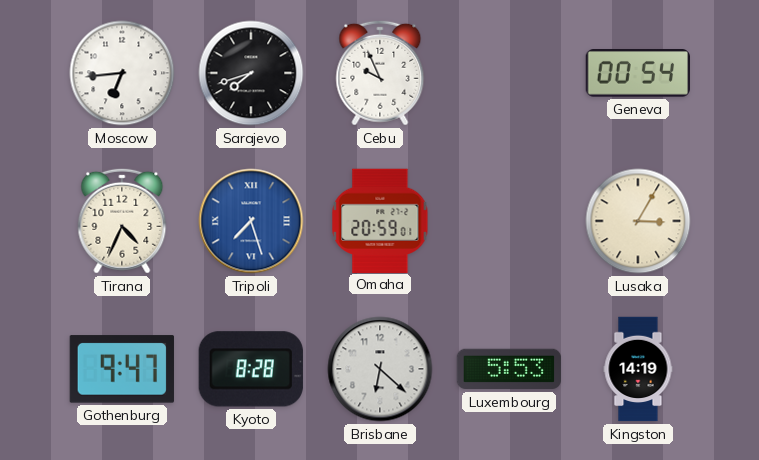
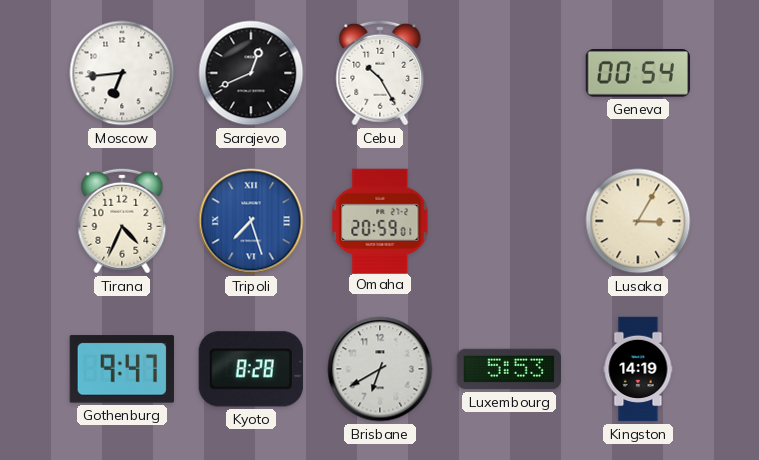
Sarajevo: 7:42 -> 12:41 (251, 73)
Cebu: 9:56 -> 10:25 (380, 73)
Brisbane: 6:22 -> 6:40 (380, 369)
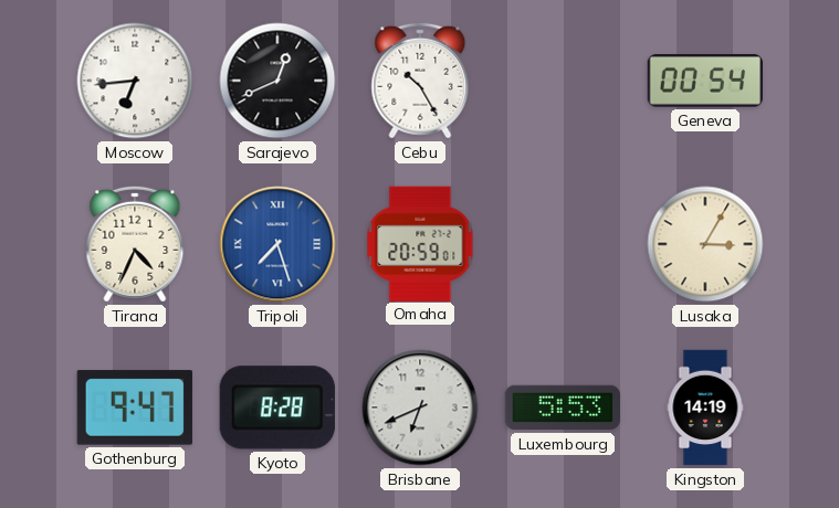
Brisbane: 6:40 -> 6:41 (420, 408)
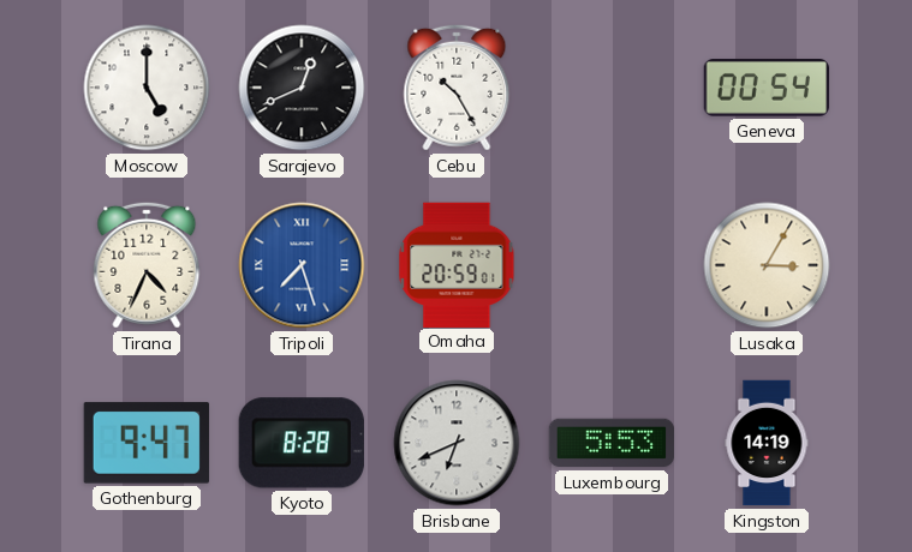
Moscow: 6:44 -> 5:00 (147, 88)
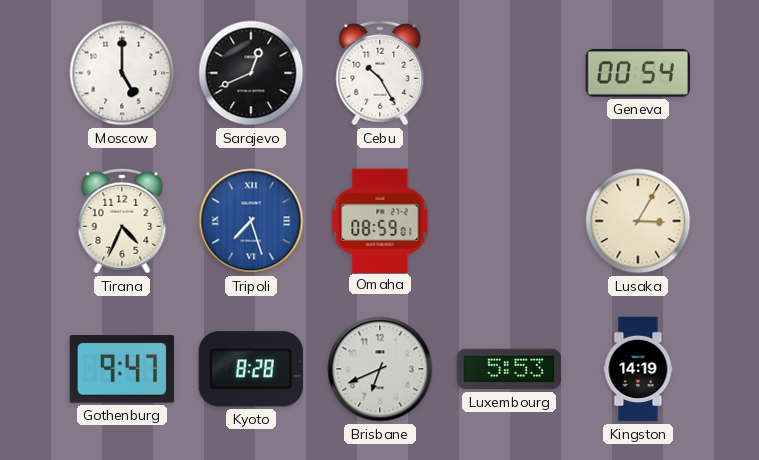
Omaha: 20:59 -> 08:59 (380, 220)
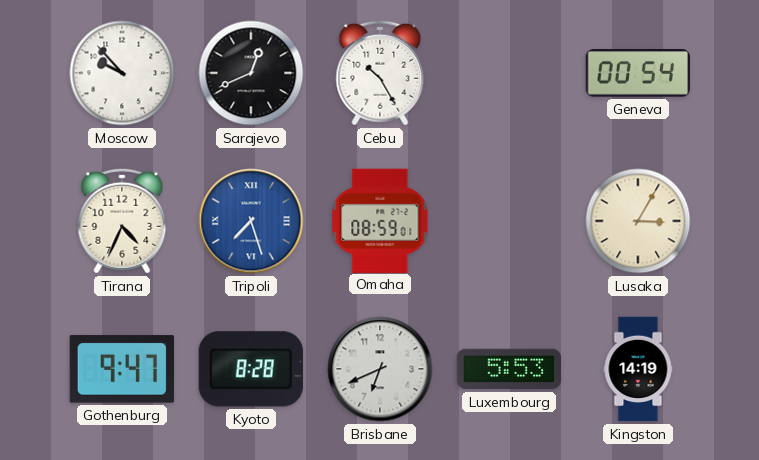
Moscow: 5:00 -> 9:53 (122, 73)
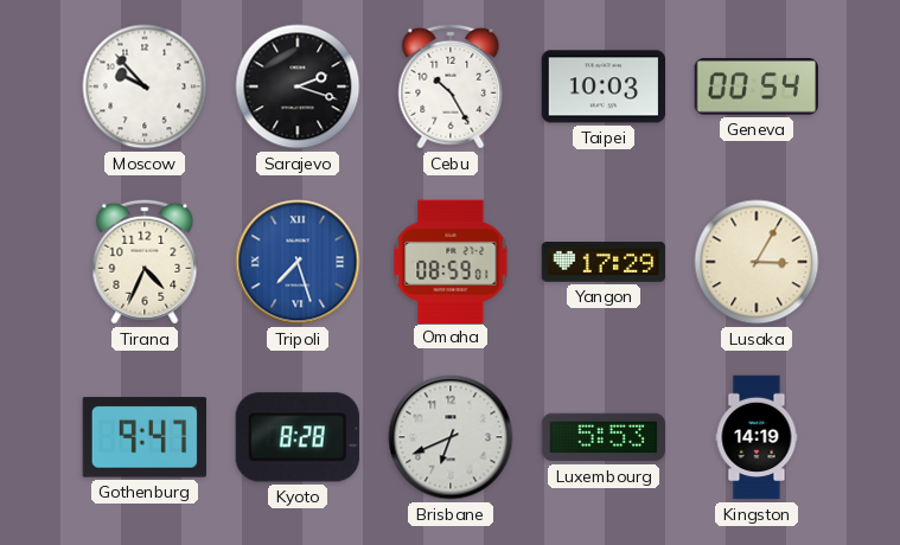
Sarajevo: 12:41 -> 2:18 (298, 86)
Taipei: none -> 10:03 (604, 86)
Yangon: none -> 17:29 (604, 262)
